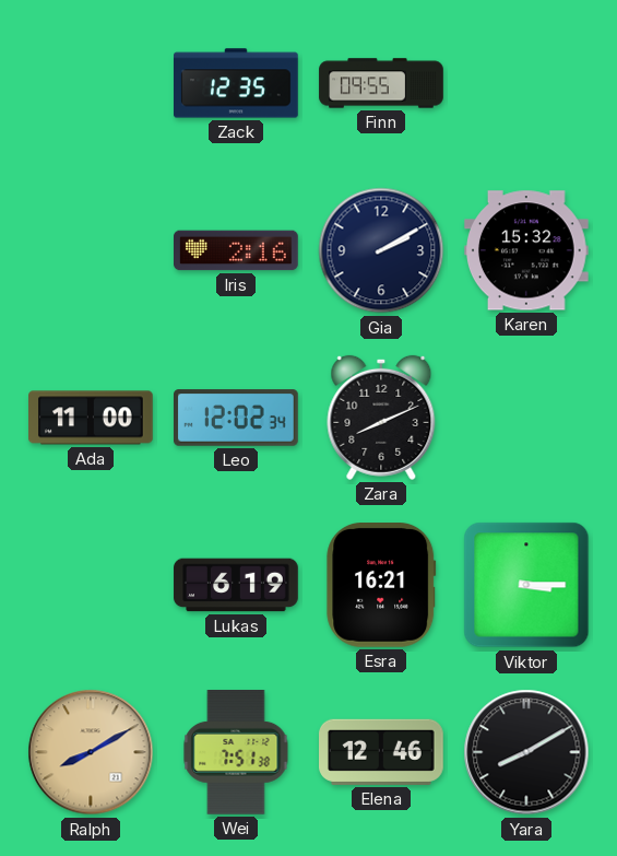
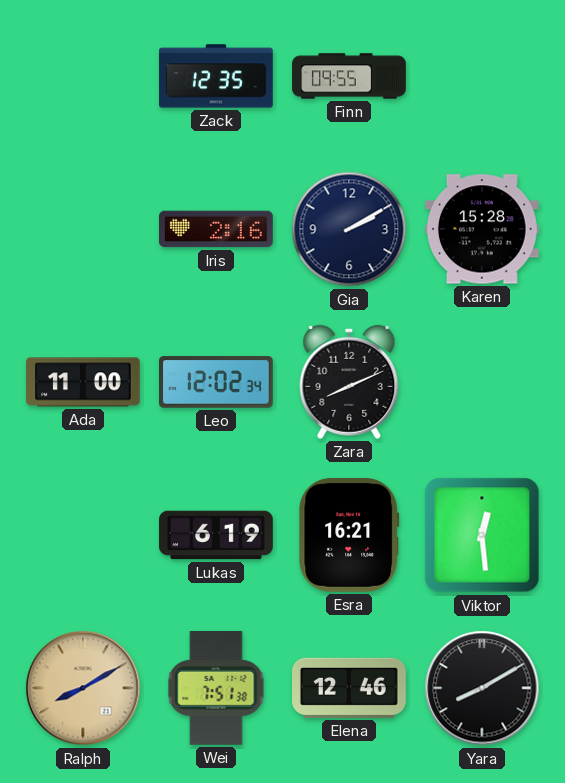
Karen: 15:32 -> 15:28 (483, 229)
Viktor: 3:15 -> 12:29 (482, 535)
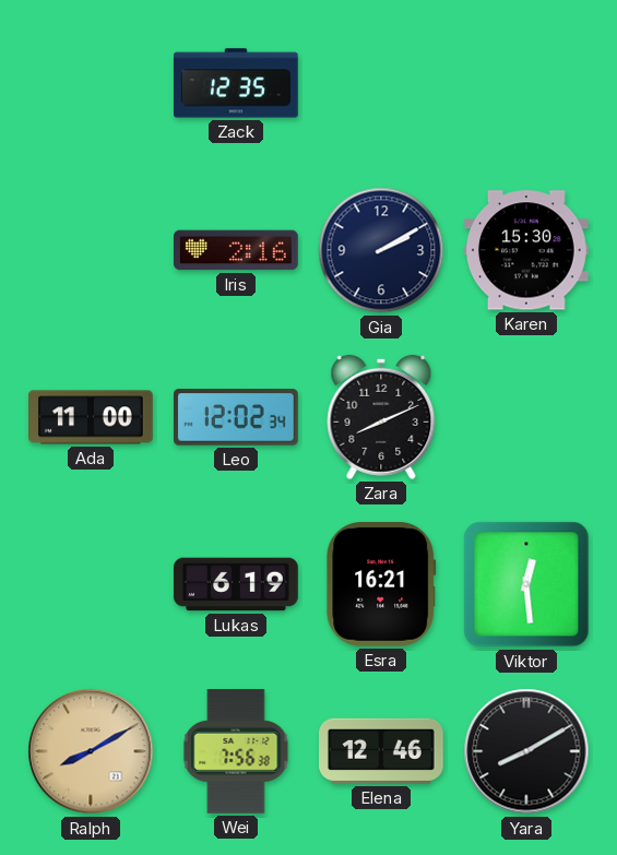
Finn: 09:55 -> none (349, 76)
Karen: 15:28 -> 15:30 (527, 250)
Wei: 7:51 -> 7:56 (236, 752)
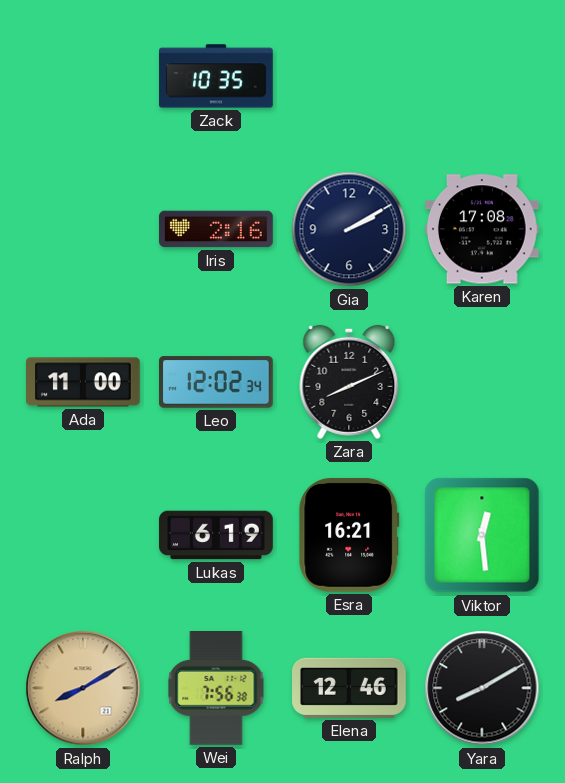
Zack: 12:35 -> 10:35 (217, 76)
Karen: 15:30 -> 17:08 (483, 229)
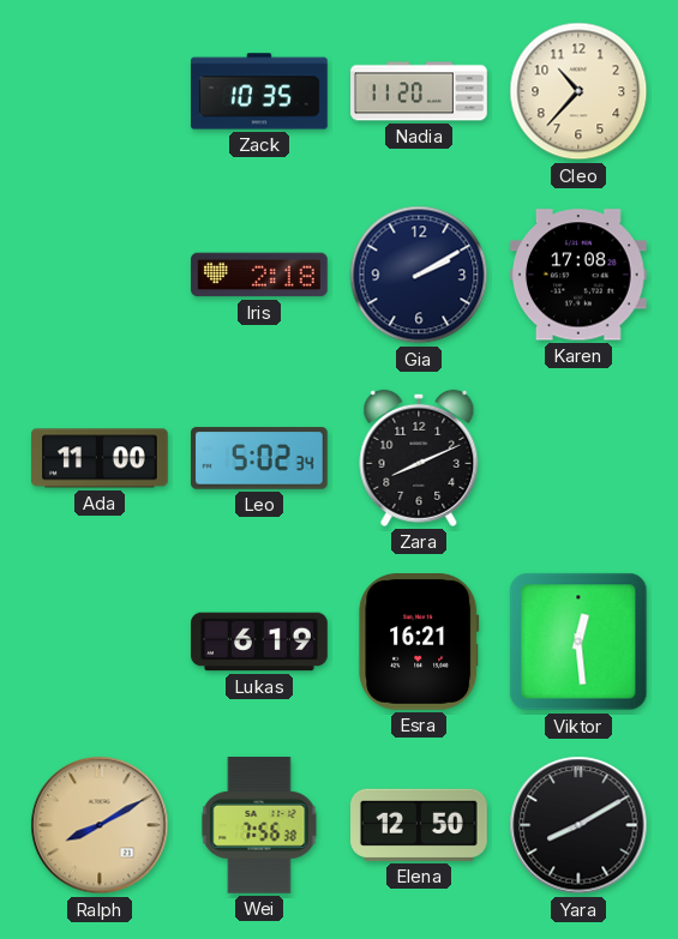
Nadia: none -> 11:20 (419, 91)
Cleo: none -> 10:37 (578, 91)
Iris: 2:16 -> 2:18 (259, 275)
Leo: 12:02 -> 5:02 (260, 458)
Elena: 12:46 -> 12:50 (420, 825)
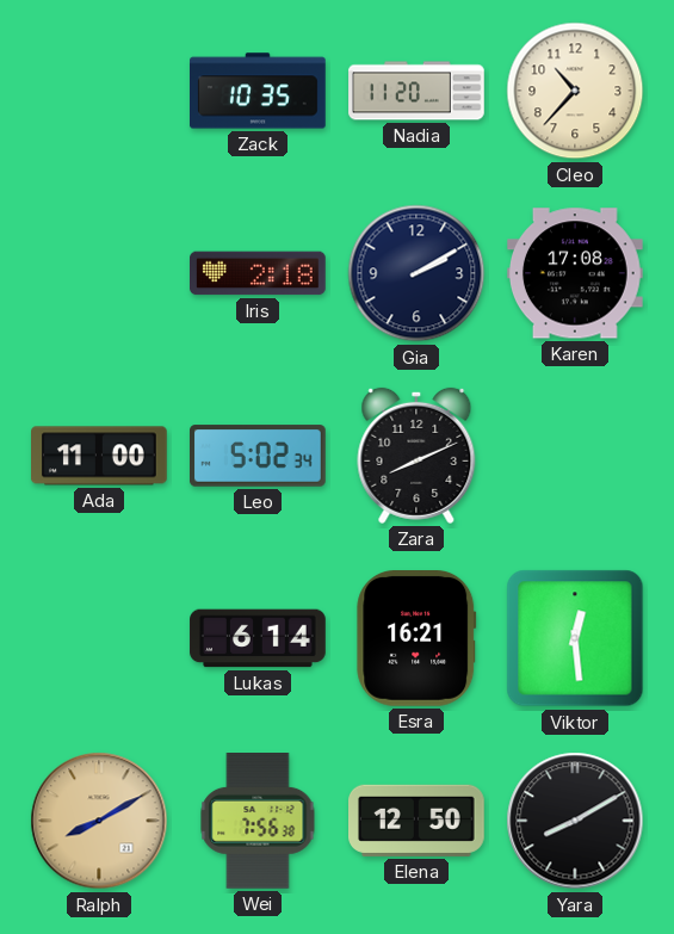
Lukas: 6:19 -> 6:14 (258, 638)
